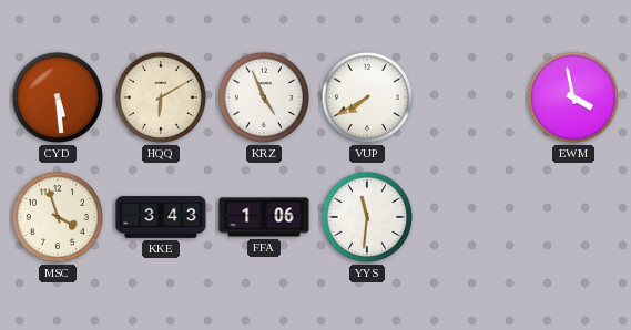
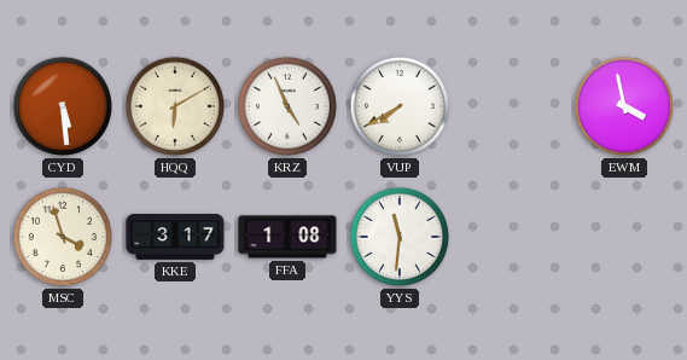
KKE: 3:43 -> 3:17 (175, 237)
FFA: 1:06 -> 1:08 (287, 237)
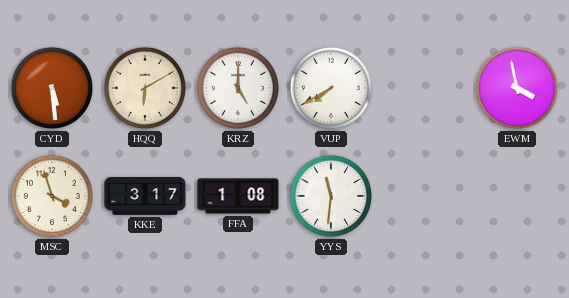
KRZ: 4:56 -> 5:00 (238, 88)
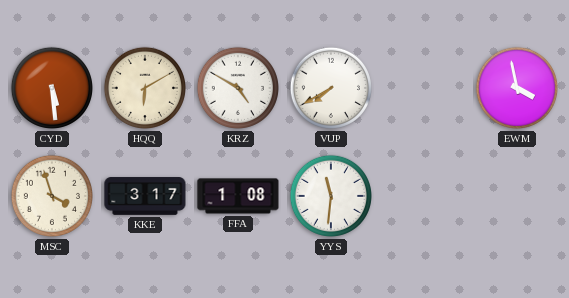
KRZ: 5:00 -> 4:50 (238, 88)
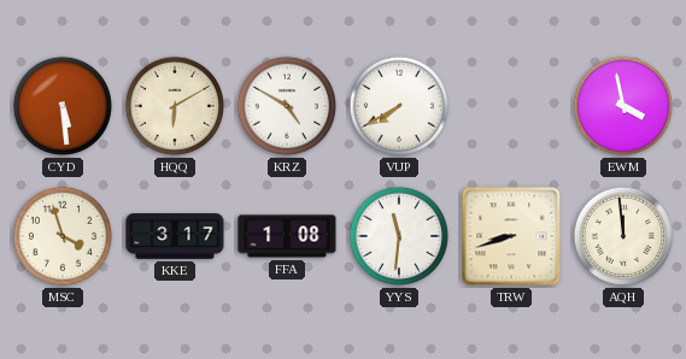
TRW: none -> 8:42 (511, 236)
AQH: none -> 11:59 (623, 236)
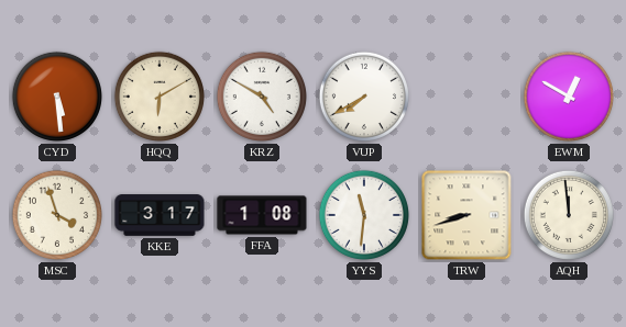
EWM: 3:58 -> 12:50 (569, 97)
